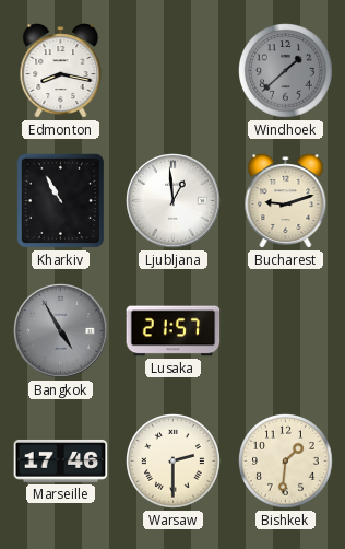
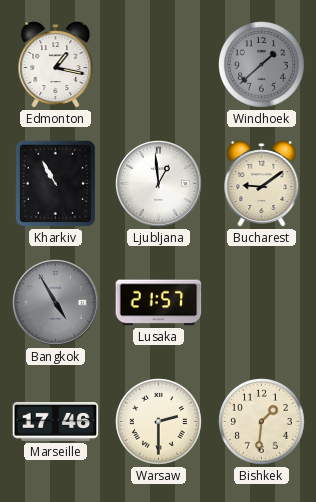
Edmonton: 8:17 -> 1:17 (56, 65)
Bucharest: 9:12 -> 9:09 (262, 184)
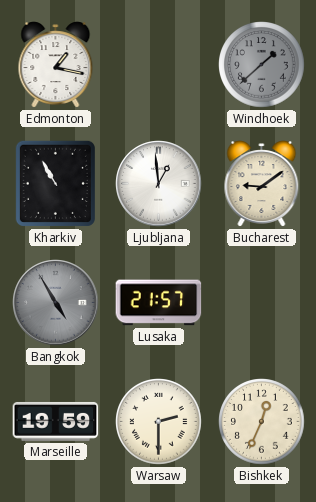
Marseille: 17:46 -> 19:59 (56, 422)
Bishkek: 1:31 -> 12:34 (262, 422)
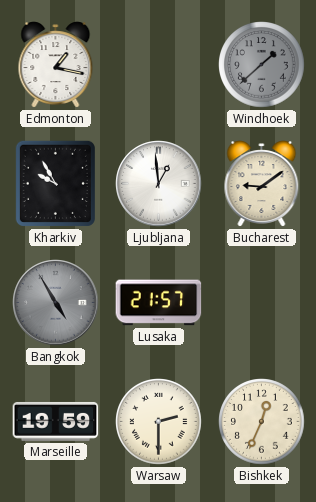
Kharkiv: 10:55 -> 9:55 (55, 183)
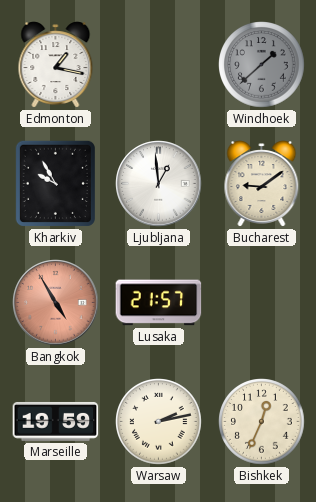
Bangkok dial: grey -> salmon (56, 303)
Warsaw: 2:30 -> 2:13 (159, 422)
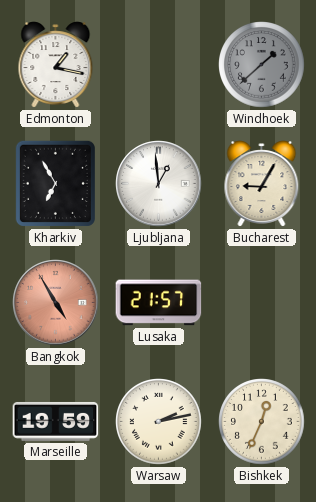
Kharkiv: 9:55 -> 6:55 (55, 183)
Bucharest: 9:09 -> 9:05 (262, 184)
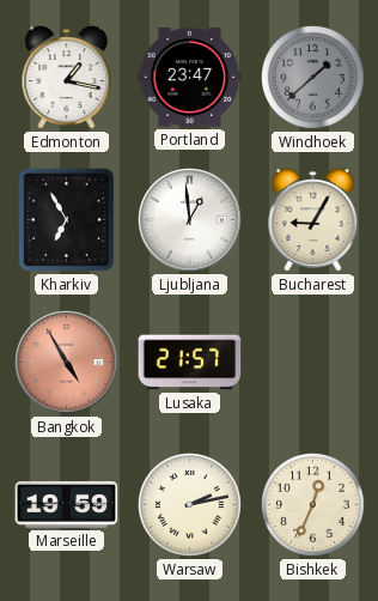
Portland: none -> 23:47 (190, 78)
